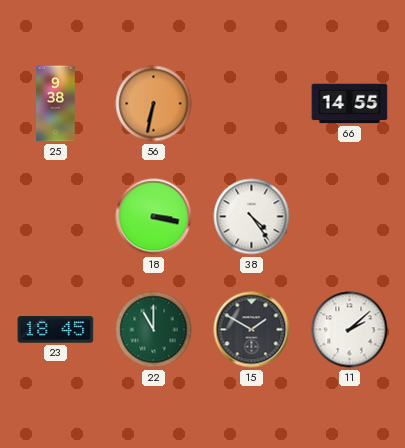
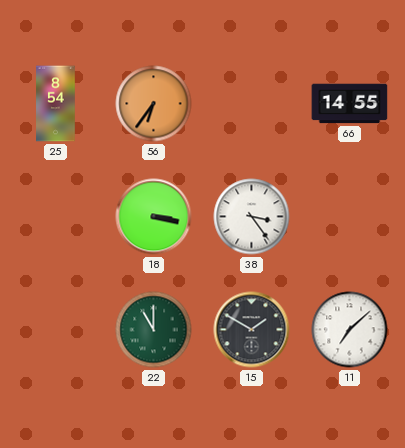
25: 9:38 -> 8:54 (56, 104)
56: 6:32 -> 6:36 (154, 104)
38: 4:24 -> 3:24 (252, 217)
23: 18:45 -> none (56, 330)
11: 2:08 -> 7:08 (350, 330)
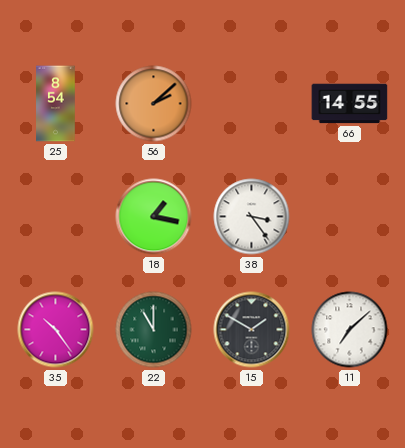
56: 6:36 -> 2:08 (154, 104)
18: 3:17 -> 1:17 (154, 217)
35: none -> 10:24 (56, 330)
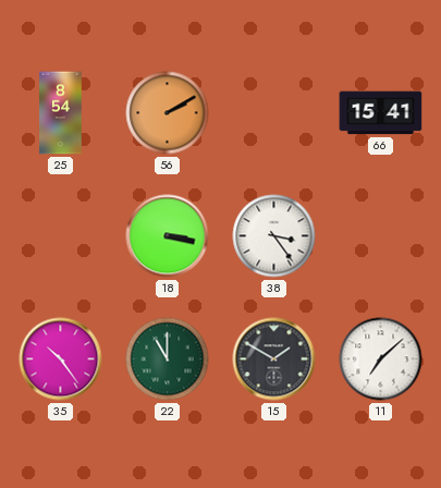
56: 2:08 -> 2:10 (168, 113)
66: 14:55 -> 15:41 (381, 113)
18: 1:17 -> 3:17 (168, 236)
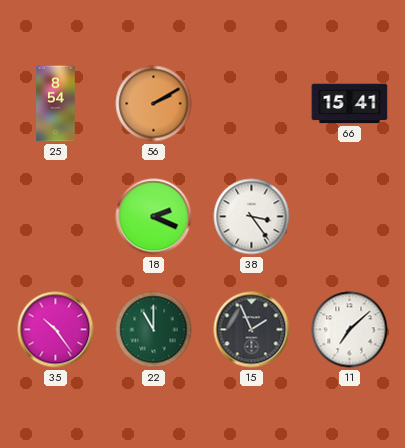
18: 3:17 -> 2:19 (154, 217)
15: 1:50 -> 1:56 (252, 330)
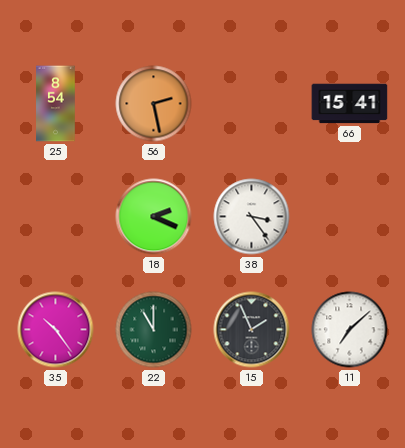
56: 2:10 -> 2:28 (154, 104)
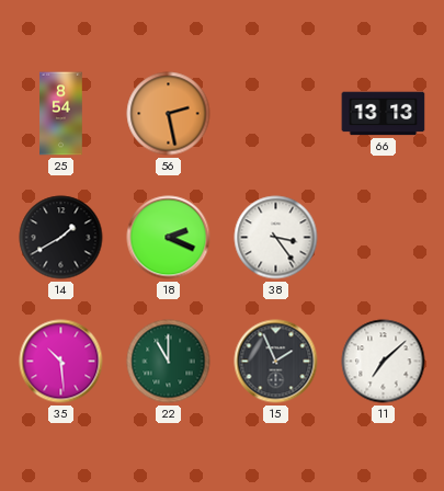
66: 15:41 -> 13:13 (384, 114)
14: none -> 1:40 (61, 238)
35: 10:24 -> 10:29 (61, 362)
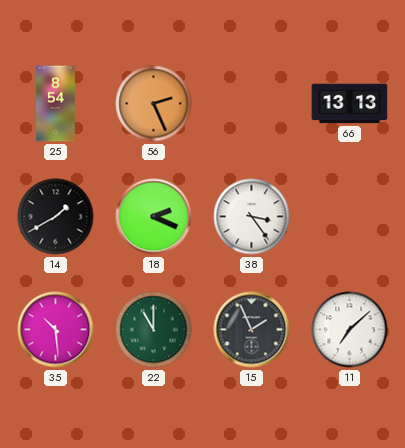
56: 2:28 -> 2:26 (154, 104)
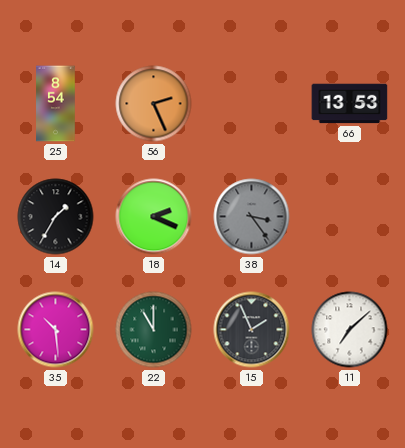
66: 13:13 -> 13:53 (350, 104)
14: 1:40 -> 1:35 (56, 217)
38 dial: white -> grey (252, 217)
